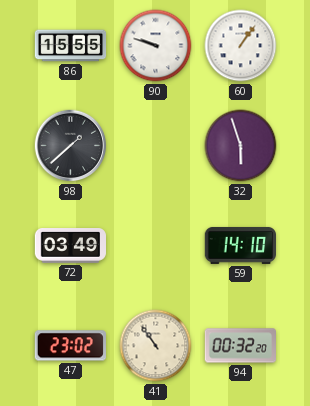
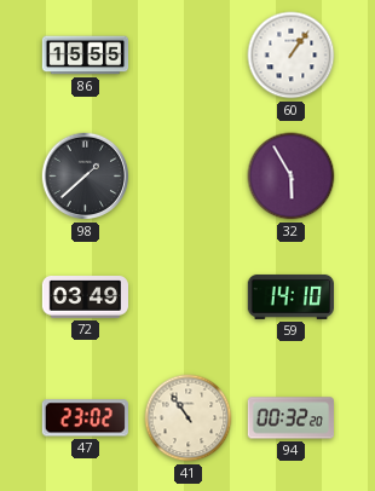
90: 9:48 -> none (156, 46)
32: 5:57 -> 5:55 (292, 177)
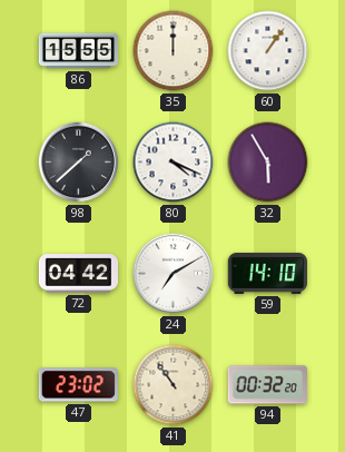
35: none -> 12:00 (174, 51)
80: none -> 4:19 (174, 163)
72: 03:49 -> 04:42 (79, 274)
24: none -> 7:10 (174, 274)
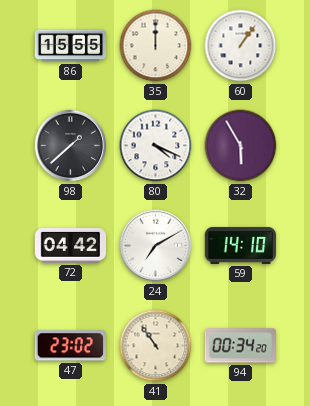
94: 00:32 -> 00:34 (240, 346)
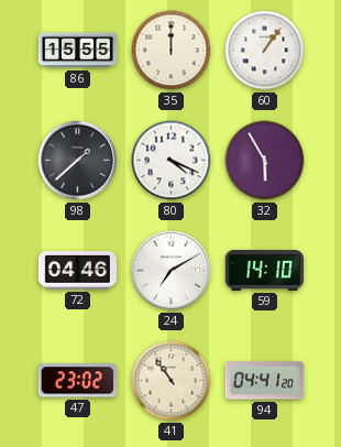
72: 04:42 -> 04:46 (78, 271)
94: 00:34 -> 04:41 (264, 381)
